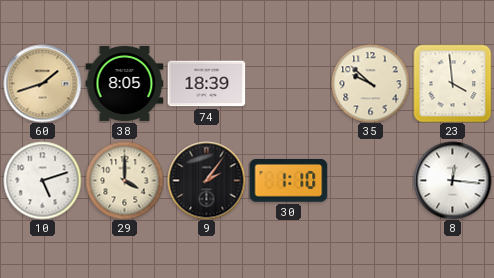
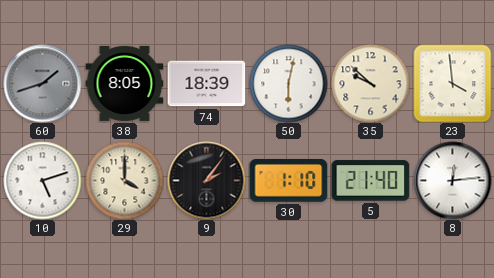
60 dial: champagne -> grey (42, 83)
50: none -> 6:02 (288, 83)
5: none -> 21:40 (370, 181)
8: 12:16 -> 12:14 (452, 180)
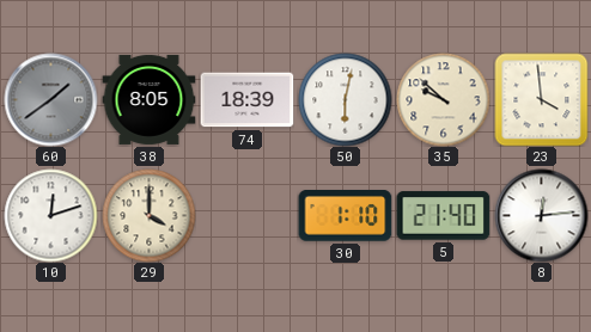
60: 1:42 -> 1:39 (50, 99)
10: 5:12 -> 12:12 (50, 215)
9: 2:06 -> none (206, 180)
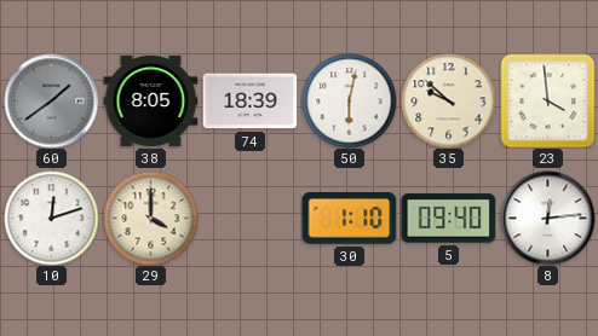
5: 21:40 -> 09:40 (448, 219)
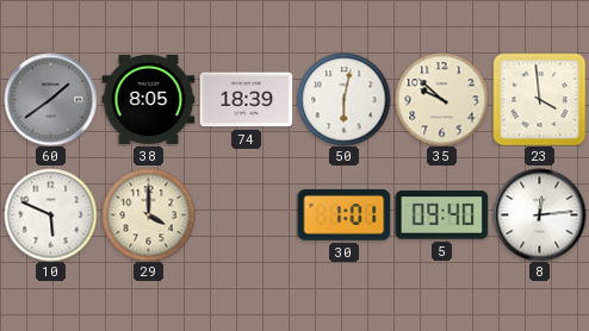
10: 12:12 -> 5:49 (50, 214)
30: 1:10 -> 1:01 (343, 216)
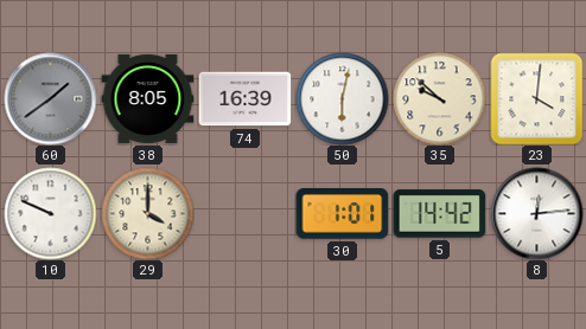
74: 18:39 -> 16:39 (244, 99)
23: 3:59 -> 4:01 (536, 98)
10: 5:49 -> 9:49 (50, 213)
5: 09:40 -> 14:42 (439, 214)
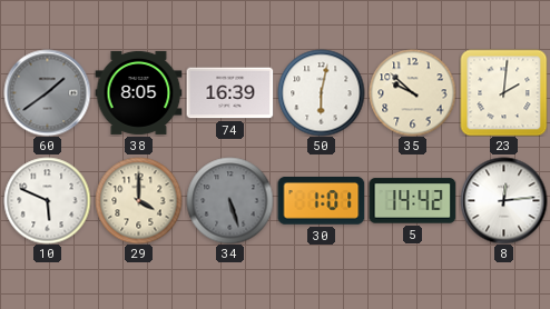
23: 4:01 -> 2:01 (503, 92)
10: 9:49 -> 5:49 (47, 200)
34: none -> 5:27 (229, 200)
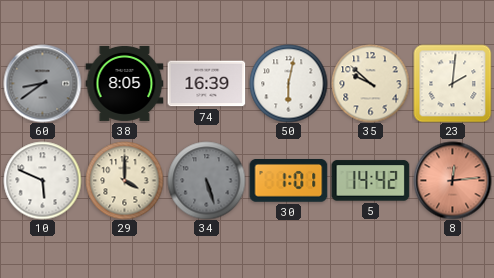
60: 1:39 -> 8:39 (42, 83)
8 dial: white -> salmon (452, 180)
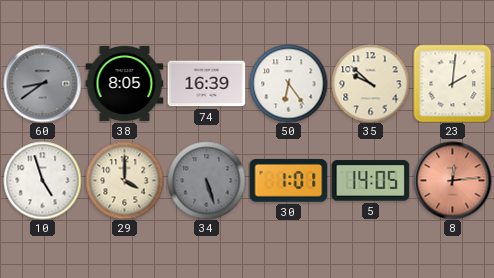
50: 6:02 -> 6:24 (288, 83)
10: 5:49 -> 4:57 (42, 180)
5: 14:42 -> 14:05 (370, 181)
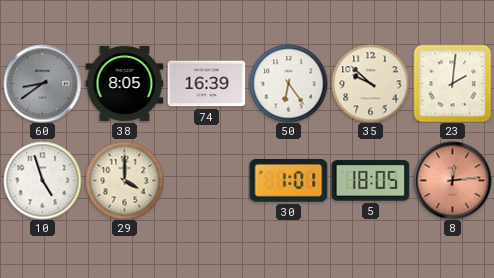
34: 5:27 -> none (206, 180)
5: 14:05 -> 18:05 (370, 181)
